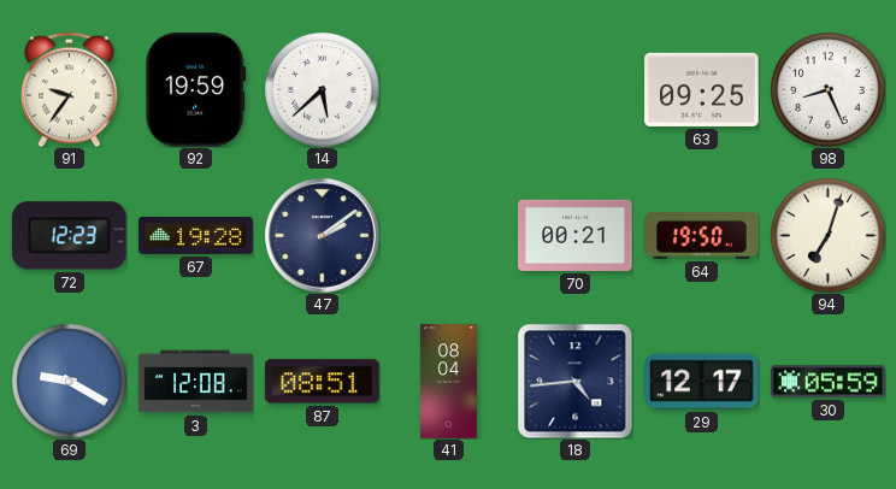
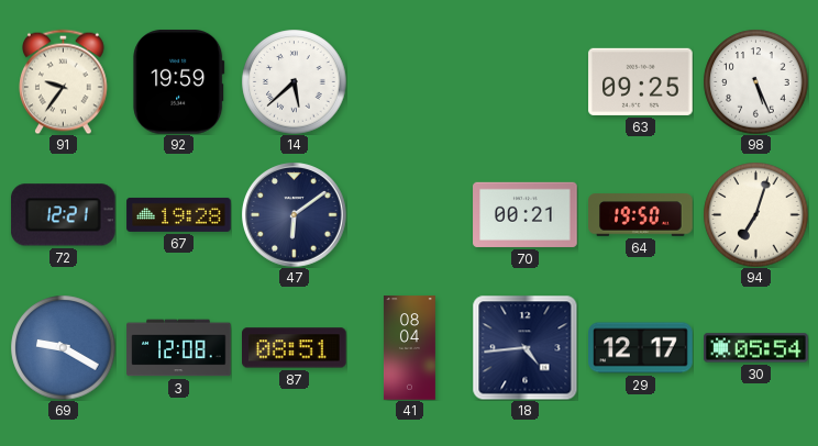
98: 8:26 -> 5:26 (755, 81)
72: 12:23 -> 12:21 (63, 215)
47: 2:09 -> 6:09 (295, 215)
30: 05:59 -> 05:54 (756, 348)
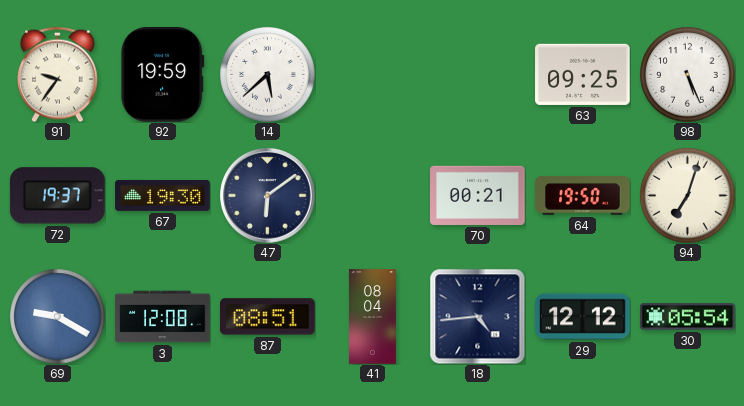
72: 12:21 -> 19:37 (57, 196)
67: 19:28 -> 19:30 (163, 195)
29: 12:17 -> 12:12 (583, 317)
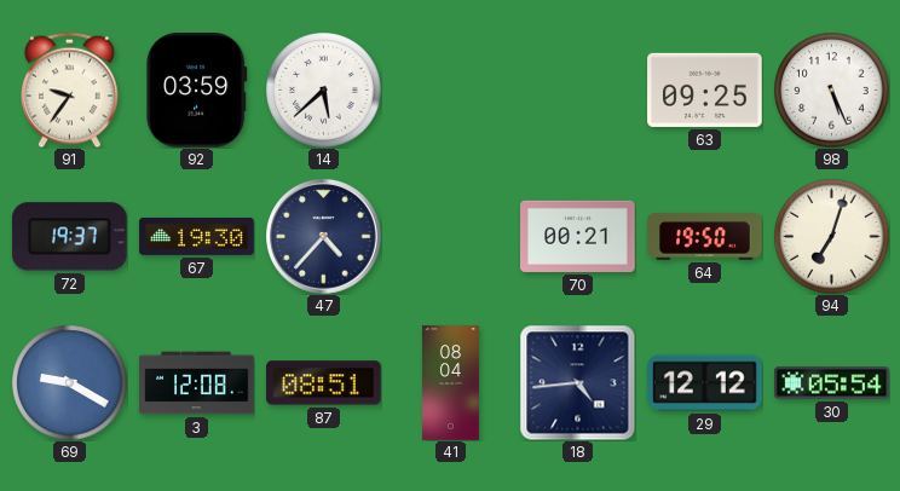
92: 19:59 -> 03:59 (197, 91)
47: 6:09 -> 4:37 (324, 237)
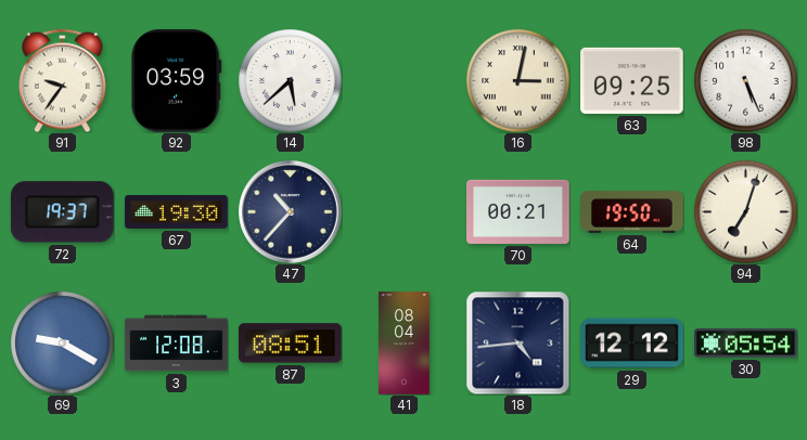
16: none -> 3:02 (517, 80)
47: 4:37 -> 10:37 (291, 212)
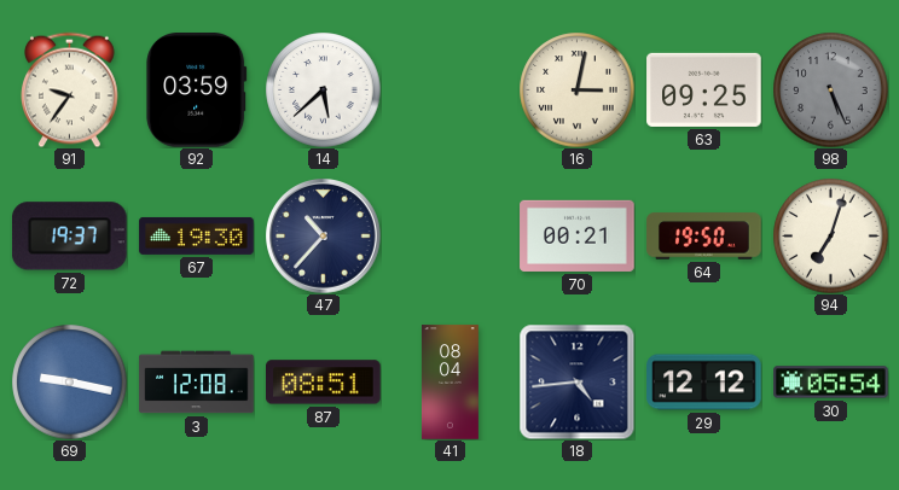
98 dial: white -> grey (830, 89)
69: 9:20 -> 9:17 (69, 381)
